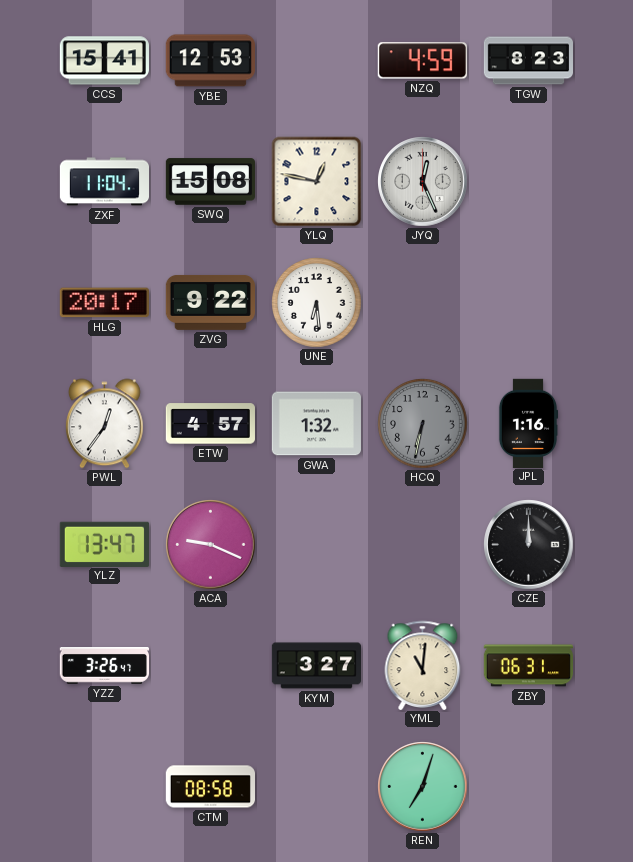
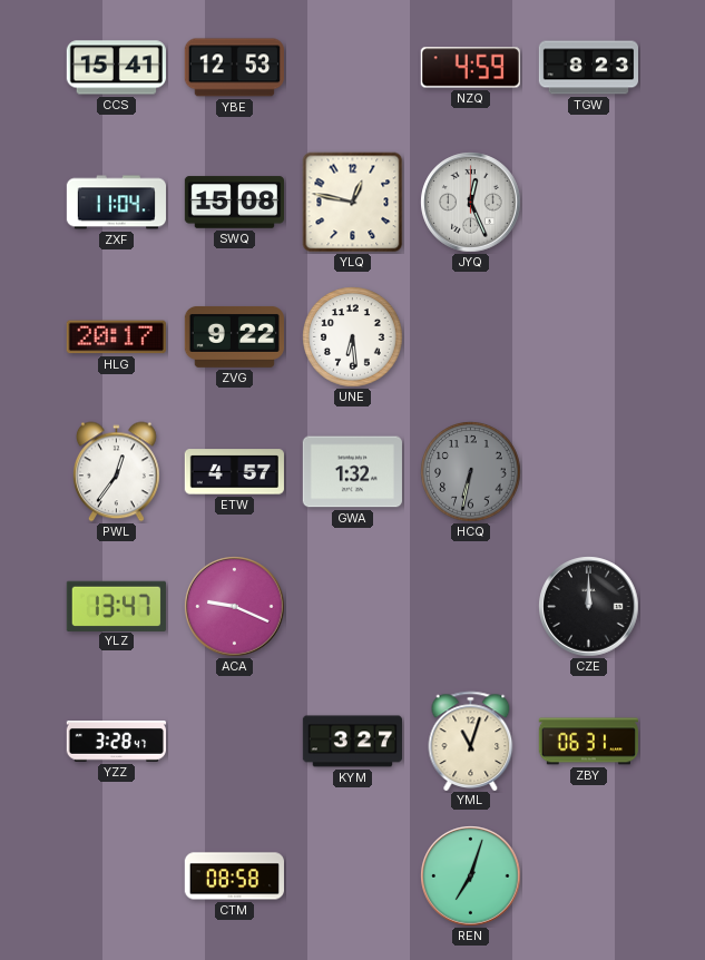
JPL: 1:16 -> none (528, 423)
YZZ: 3:26 -> 3:28 (116, 742)
YML: 11:01 -> 11:03 (471, 741)
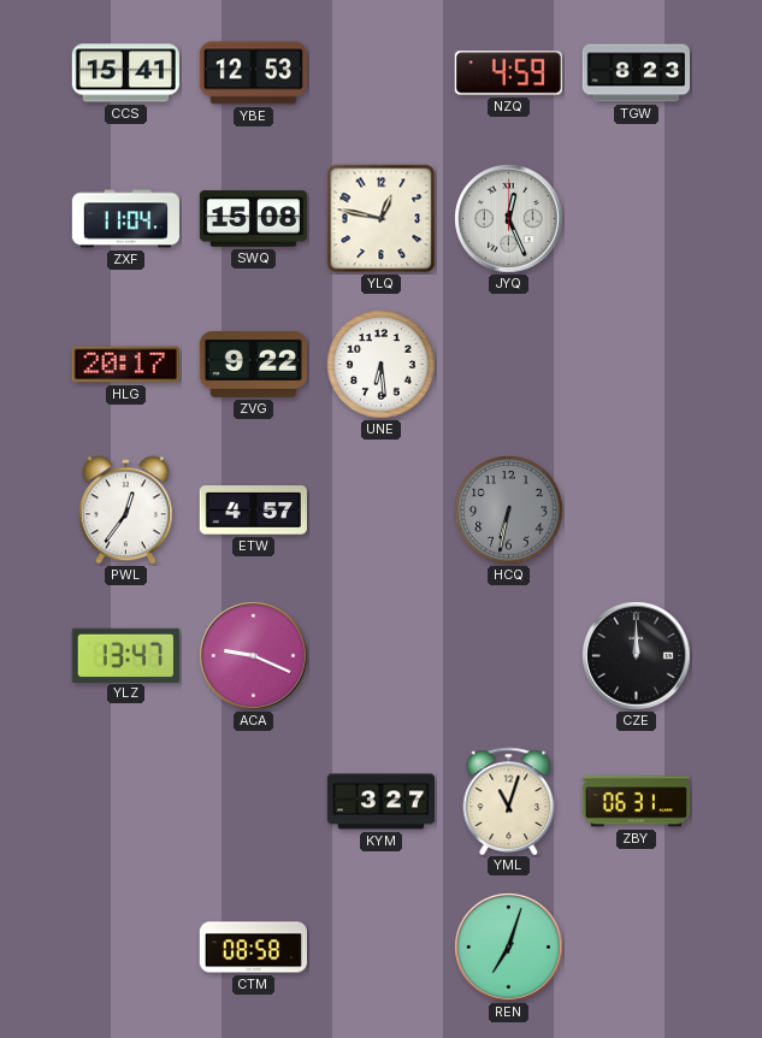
GWA: 1:32 -> none (352, 472)
YZZ: 3:28 -> none (116, 742)
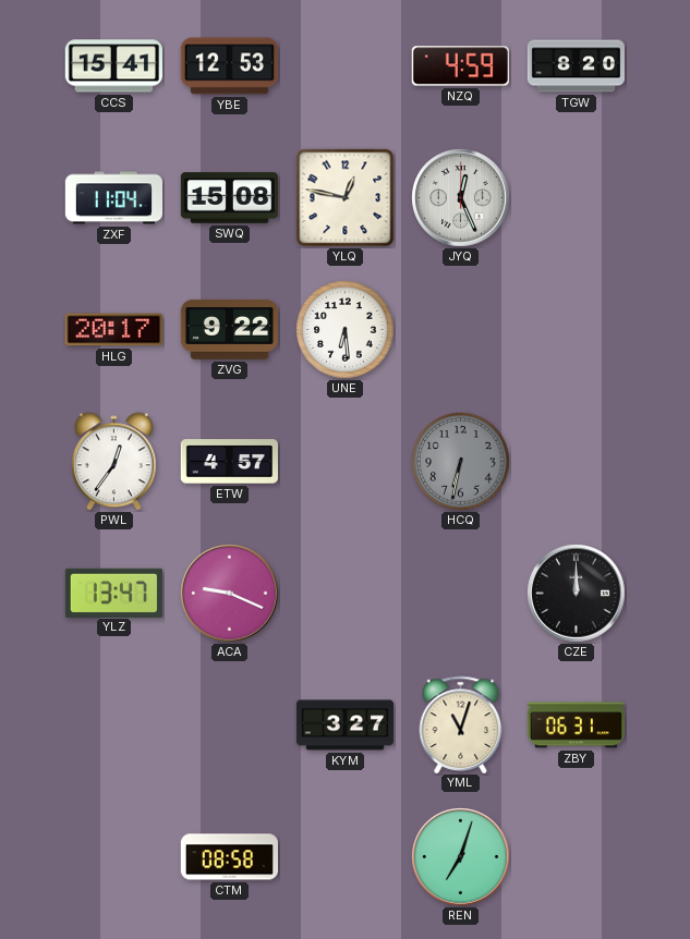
TGW: 8:23 -> 8:20 (576, 66)
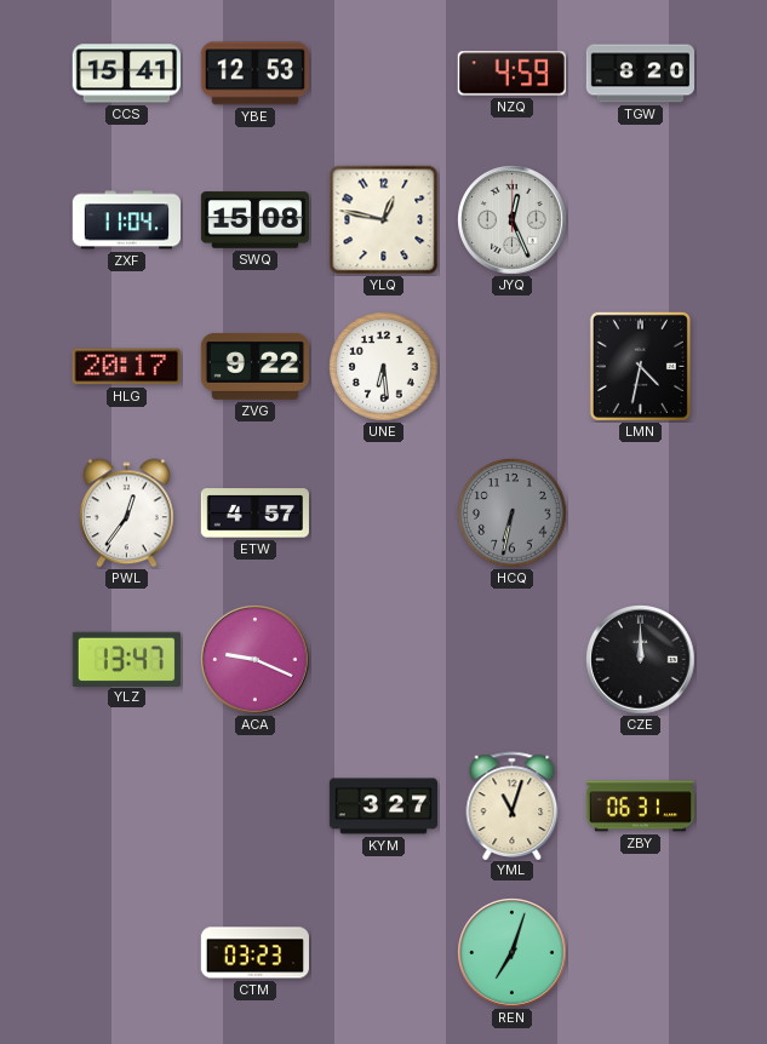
LMN: none -> 4:32 (640, 366)
CTM: 08:58 -> 03:23 (254, 953)
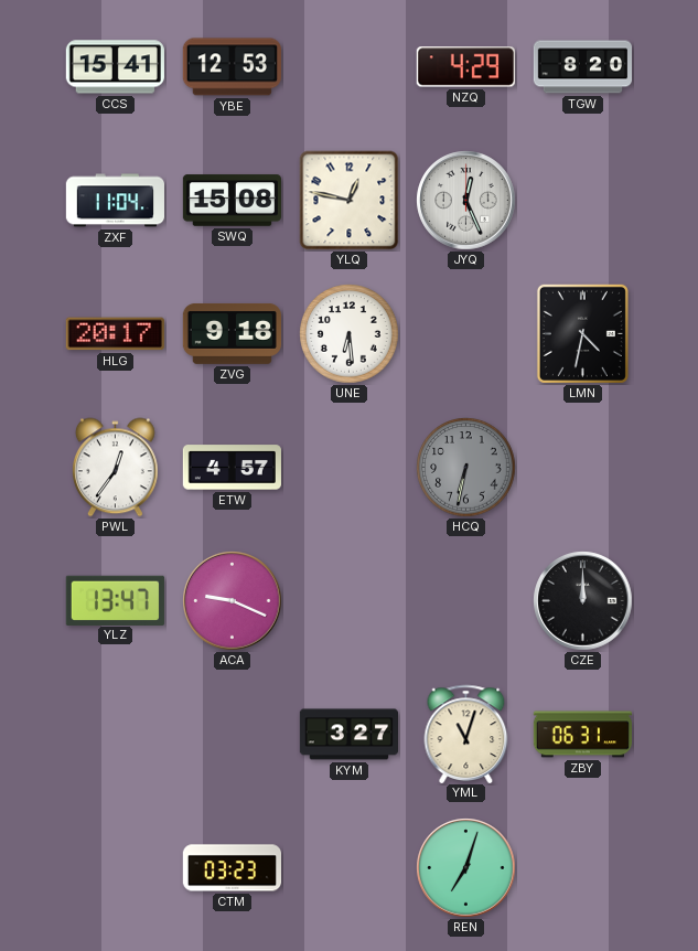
NZQ: 4:59 -> 4:29 (465, 67)
ZVG: 9:22 -> 9:18 (232, 333)
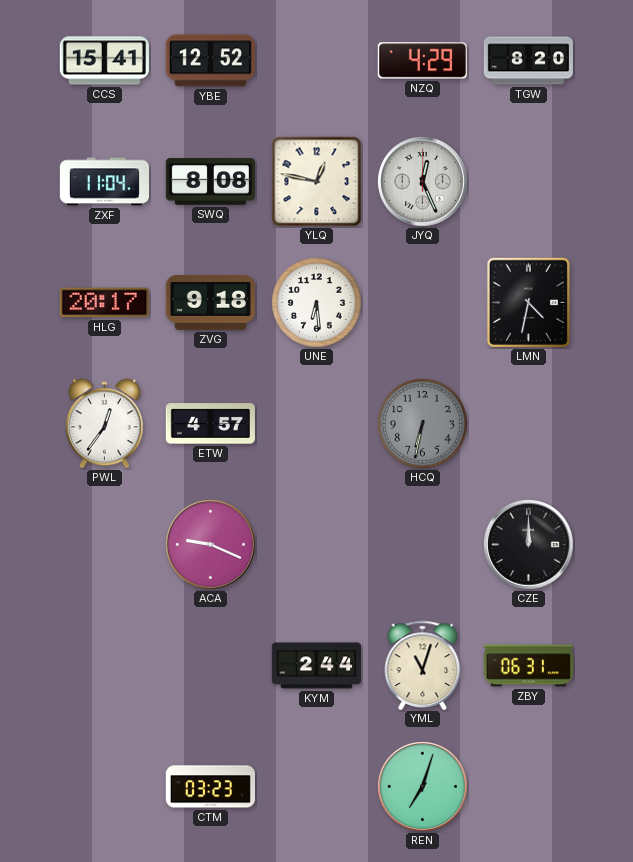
YBE: 12:53 -> 12:52 (210, 61)
SWQ: 15:08 -> 8:08 (210, 182)
YLZ: 13:47 -> none (115, 600)
KYM: 3:27 -> 2:44 (316, 666)
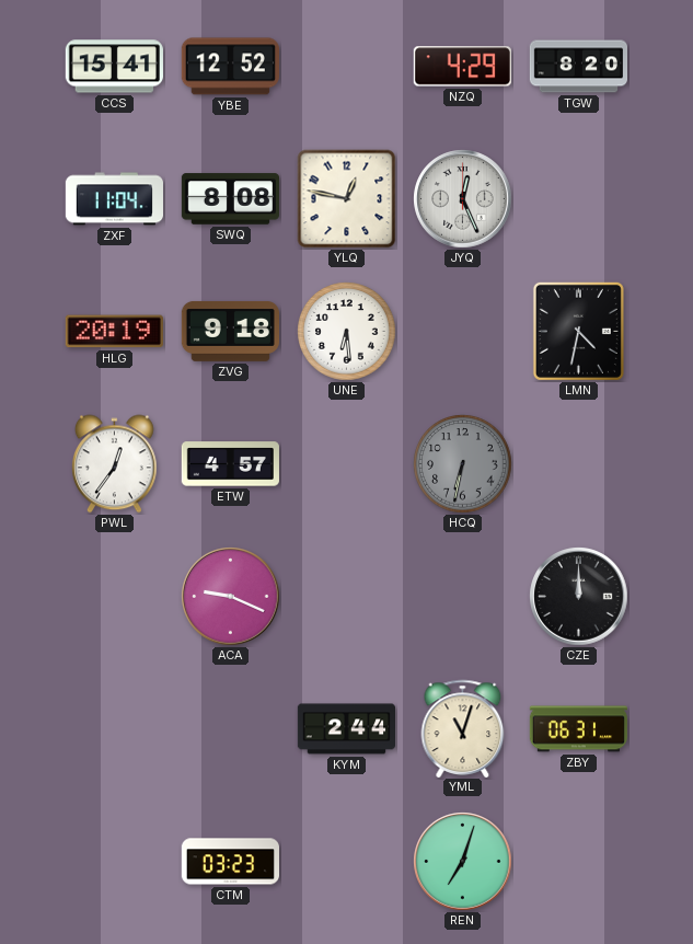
HLG: 20:17 -> 20:19 (114, 332)
